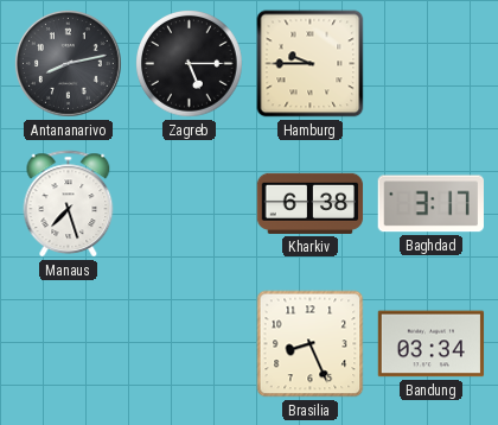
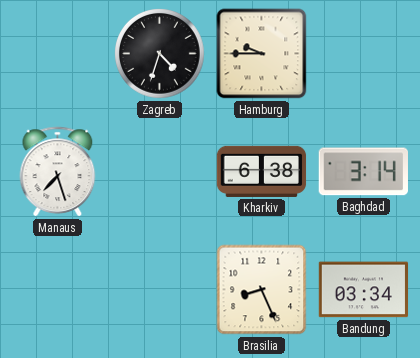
Antananarivo: 8:13 -> none (69, 64)
Zagreb: 5:15 -> 4:33 (160, 54)
Baghdad: 3:17 -> 3:14 (363, 172)
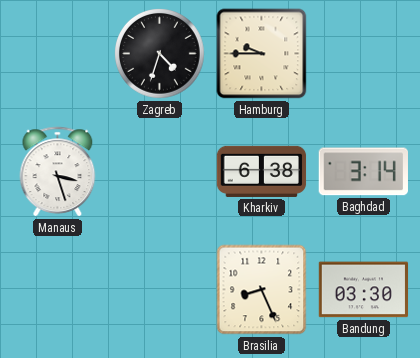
Manaus: 7:27 -> 3:27 (58, 172)
Bandung: 03:34 -> 03:30 (364, 290)
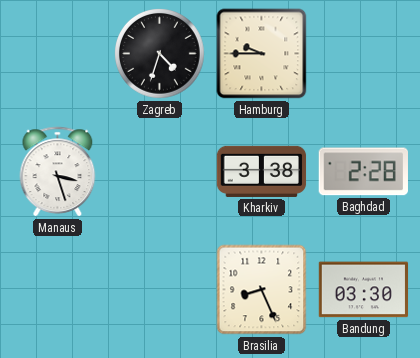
Kharkiv: 6:38 -> 3:38 (262, 171)
Baghdad: 3:14 -> 2:28 (363, 172)
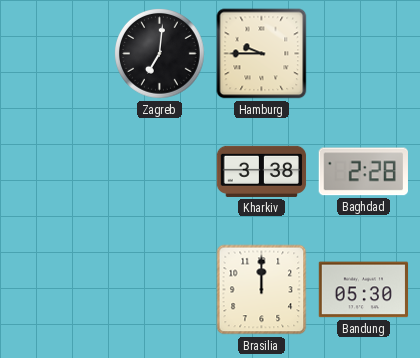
Zagreb: 4:33 -> 7:01 (160, 54)
Manaus: 3:27 -> none (58, 172)
Brasilia: 8:26 -> 12:00 (262, 290)
Bandung: 03:30 -> 05:30 (364, 290)
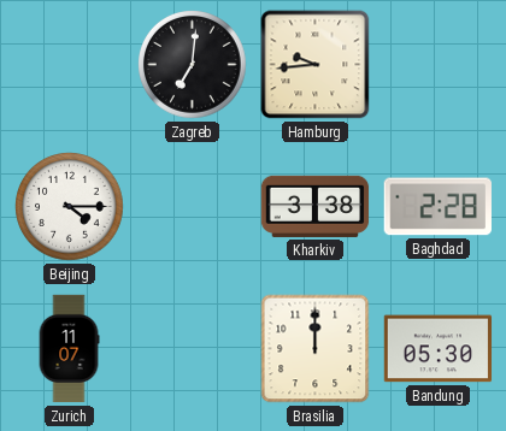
Hamburg: 9:45 -> 9:44 (316, 65)
Beijing: none -> 4:15 (70, 207)
Zurich: none -> 11:07 (69, 349)
